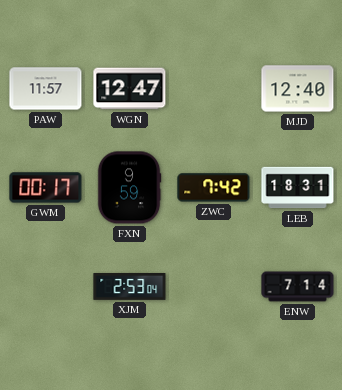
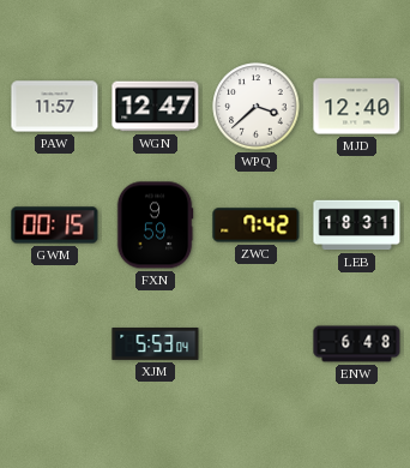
WPQ: none -> 3:38 (257, 107)
GWM: 00:17 -> 00:15 (55, 226)
XJM: 2:53 -> 5:53 (156, 344)
ENW: 7:14 -> 6:48 (357, 344)
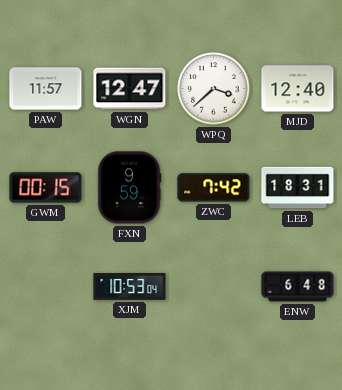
XJM: 5:53 -> 10:53 (130, 287)
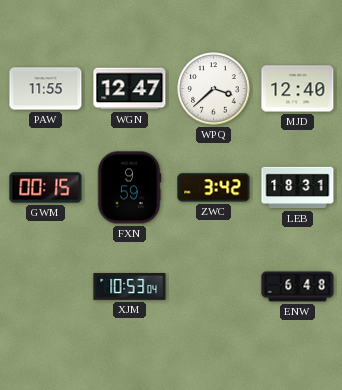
PAW: 11:57 -> 11:55 (46, 89)
ZWC: 7:42 -> 3:42 (214, 188)
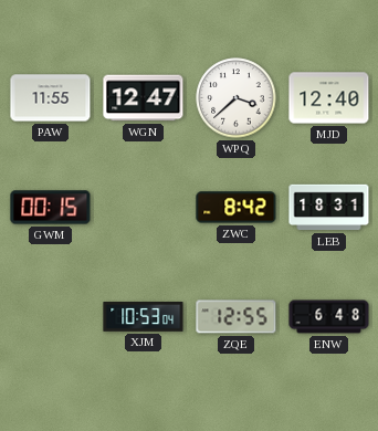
FXN: 9:59 -> none (129, 188)
ZWC: 3:42 -> 8:42 (237, 208)
ZQE: none -> 12:55 (237, 317)
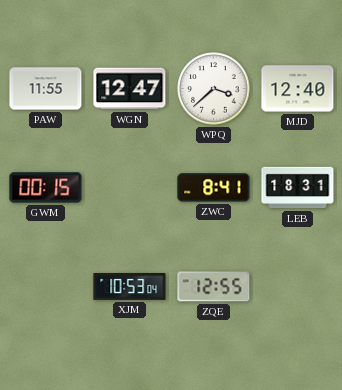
ZWC: 8:42 -> 8:41 (214, 188)
ENW: 6:48 -> none (329, 317)
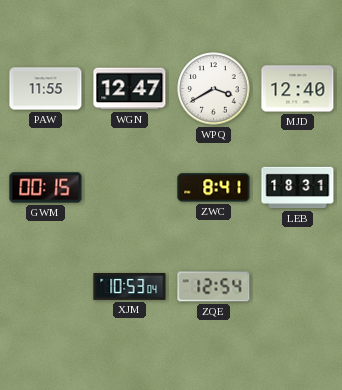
WPQ: 3:38 -> 3:40 (214, 89)
ZQE: 12:55 -> 12:54 (214, 287)
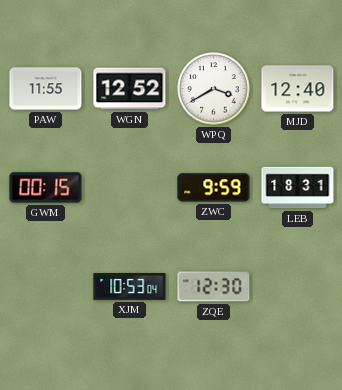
WGN: 12:47 -> 12:52 (130, 89)
ZWC: 8:41 -> 9:59 (214, 188)
ZQE: 12:54 -> 12:30 (214, 287)
